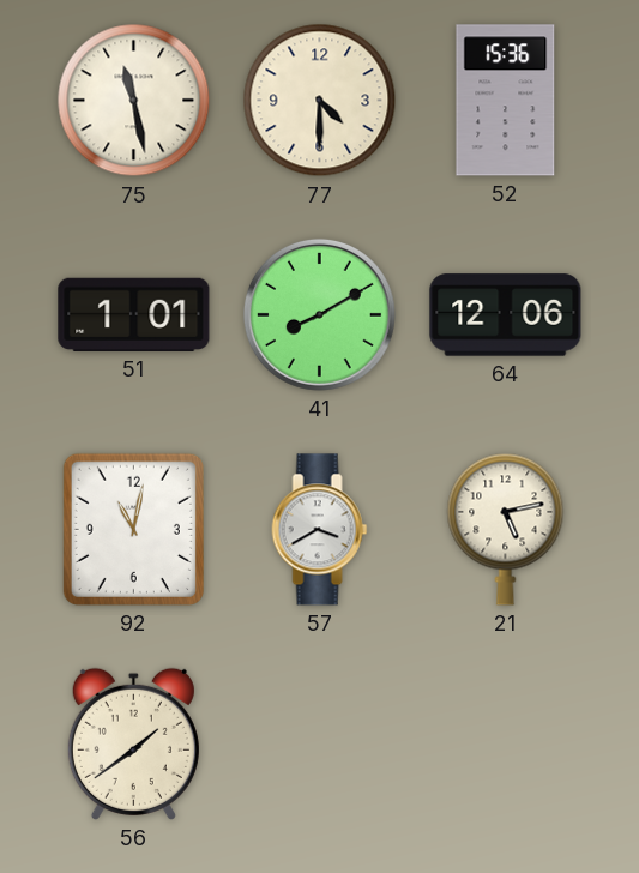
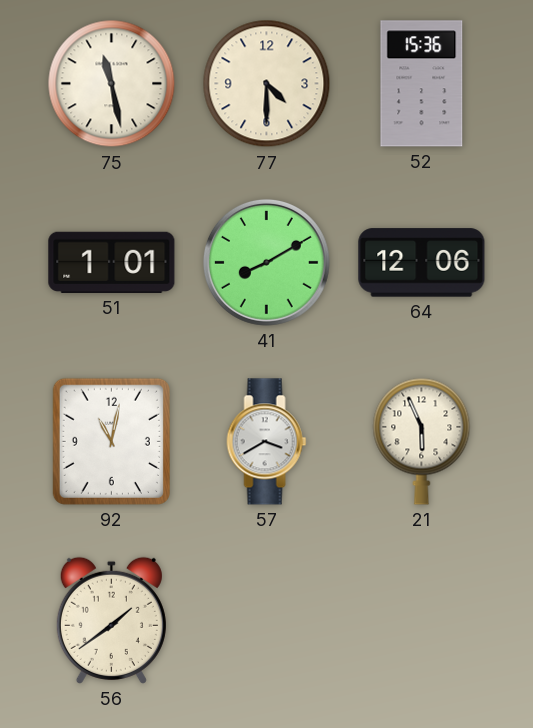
21: 5:13 -> 5:56 (422, 441)
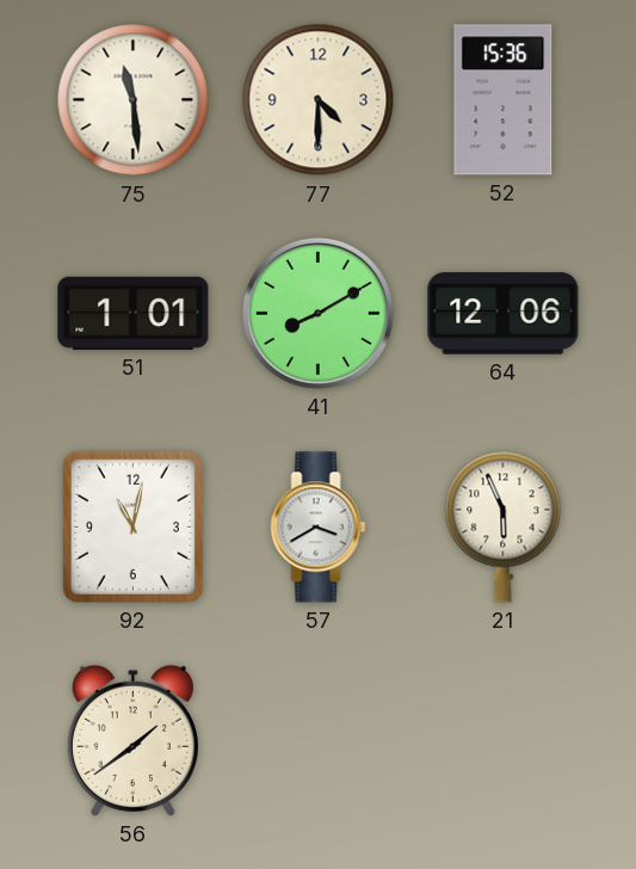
75: 11:28 -> 11:29 (134, 100)
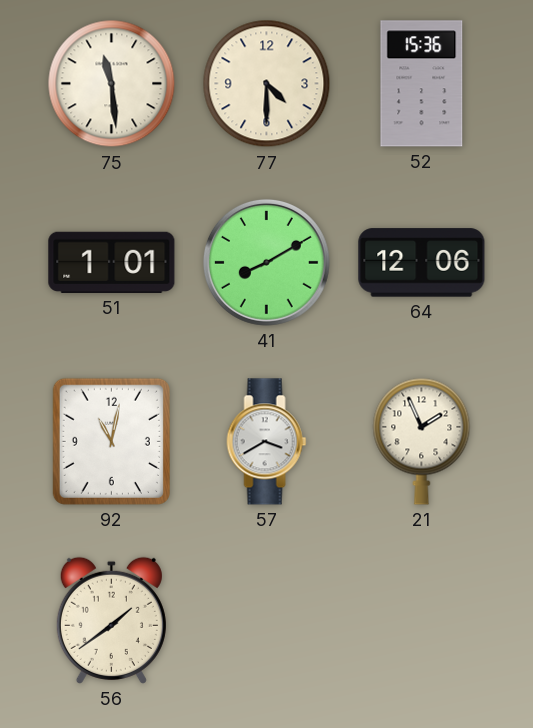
21: 5:56 -> 1:56 (422, 441)
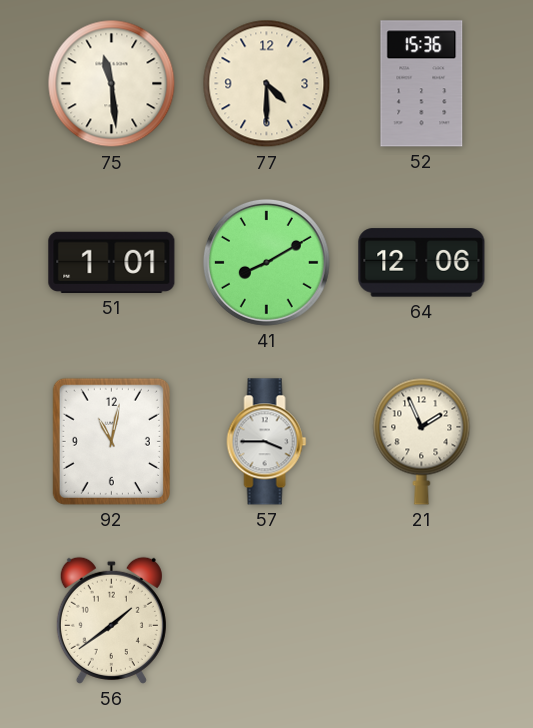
57: 3:40 -> 3:45 (267, 442)
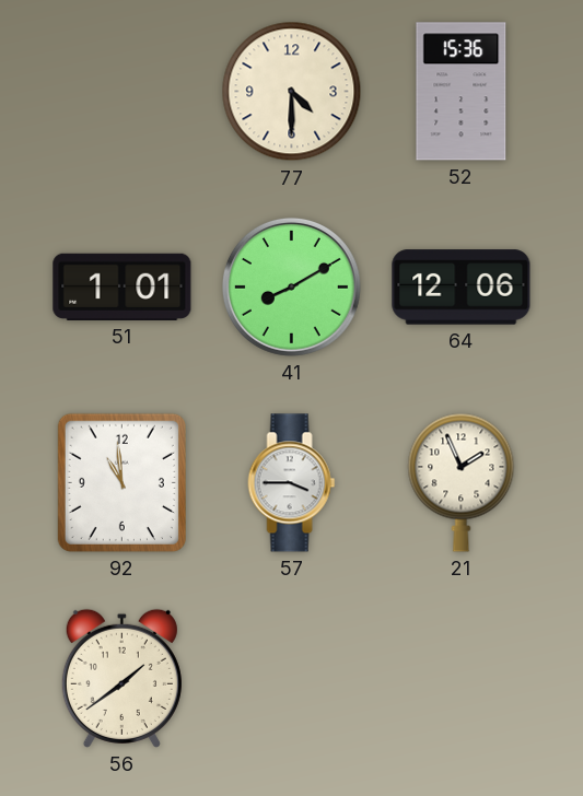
75: 11:29 -> none (112, 84)
92: 11:02 -> 10:59 (121, 482)
